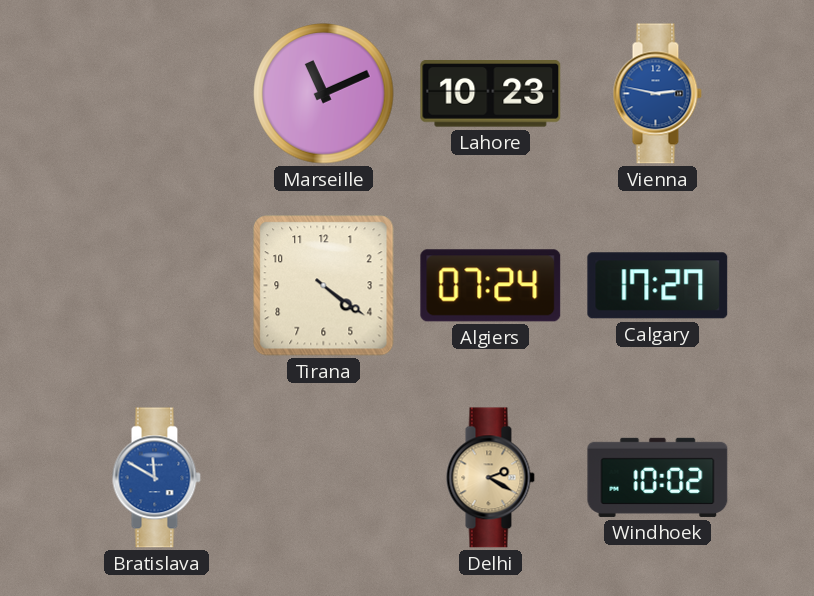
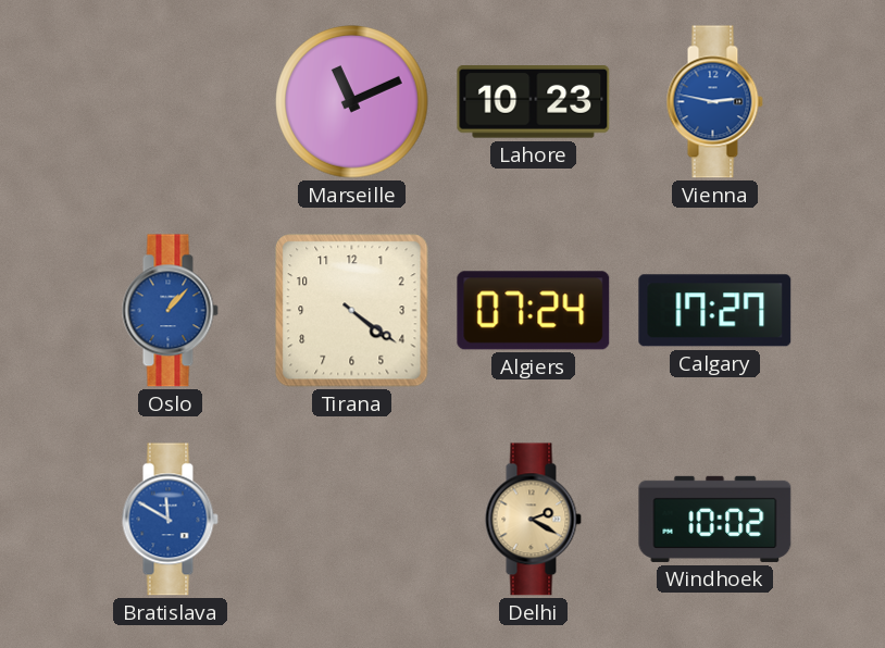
Oslo: none -> 1:07 (170, 311)
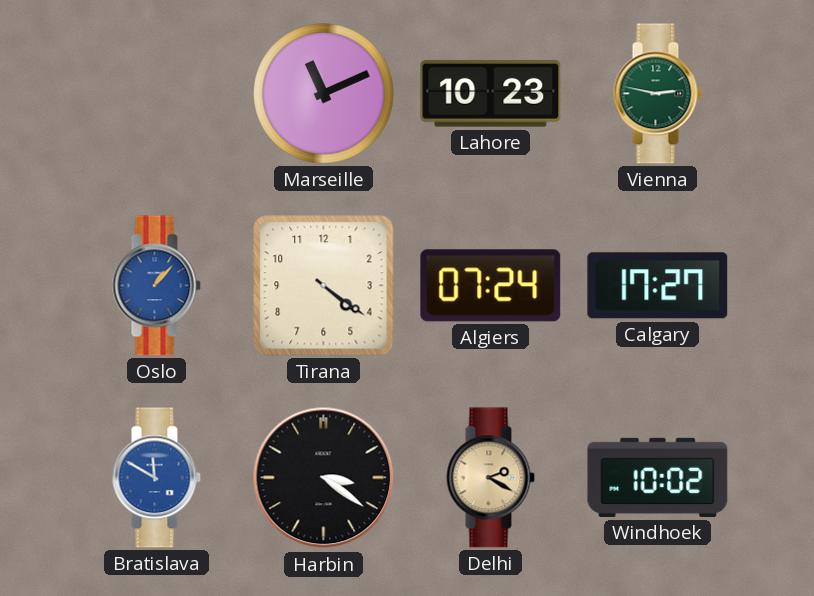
Vienna dial: blue -> green (657, 94)
Harbin: none -> 3:21 (324, 478)
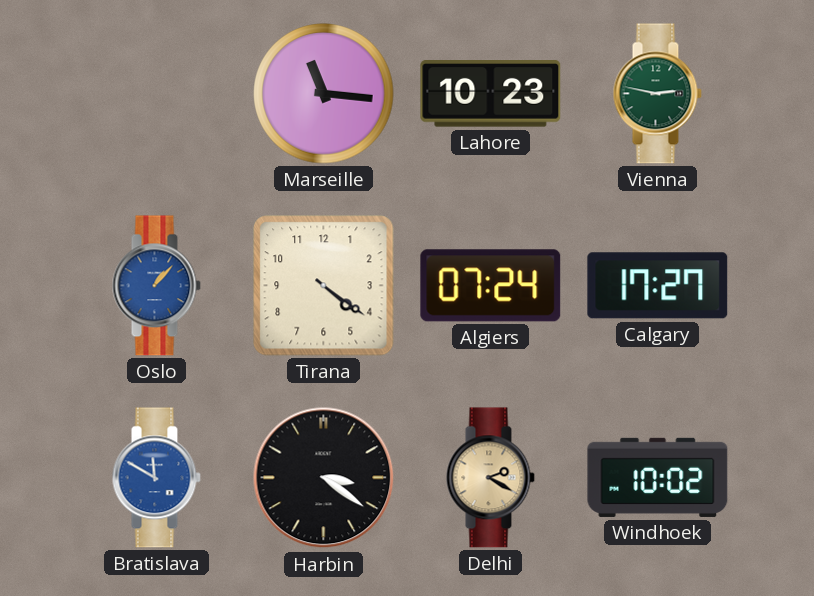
Marseille: 11:11 -> 11:16 (324, 94)
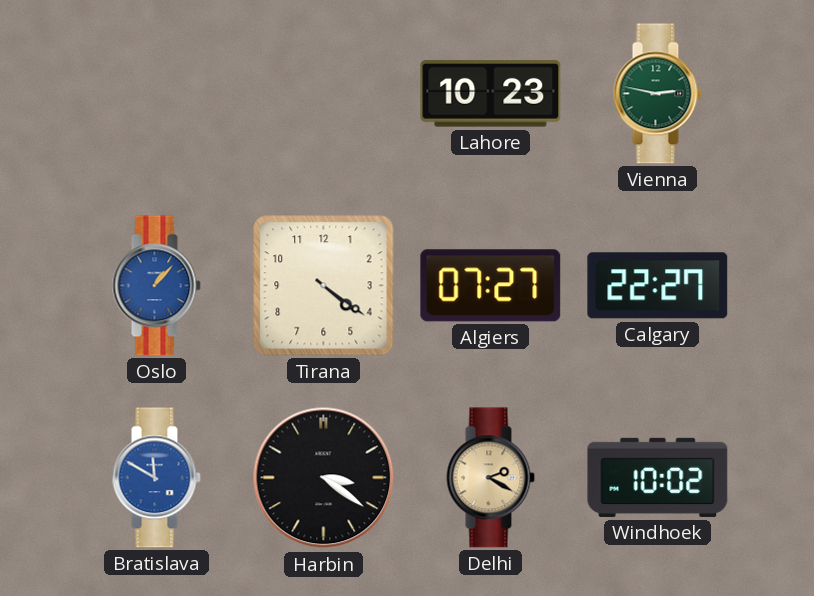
Marseille: 11:16 -> none (324, 94)
Algiers: 07:24 -> 07:27 (491, 286)
Calgary: 17:27 -> 22:27 (658, 286)
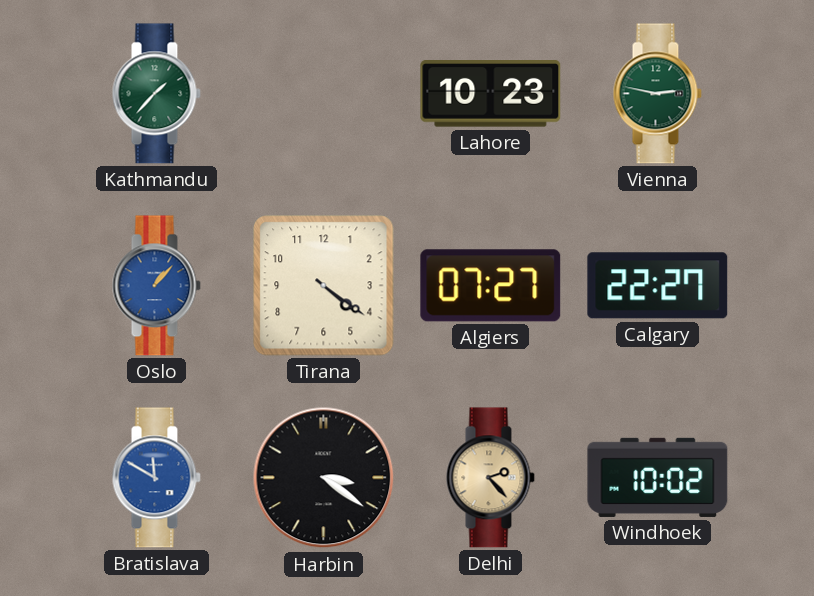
Kathmandu: none -> 1:37 (156, 94)
Delhi: 2:20 -> 2:23 (490, 478)
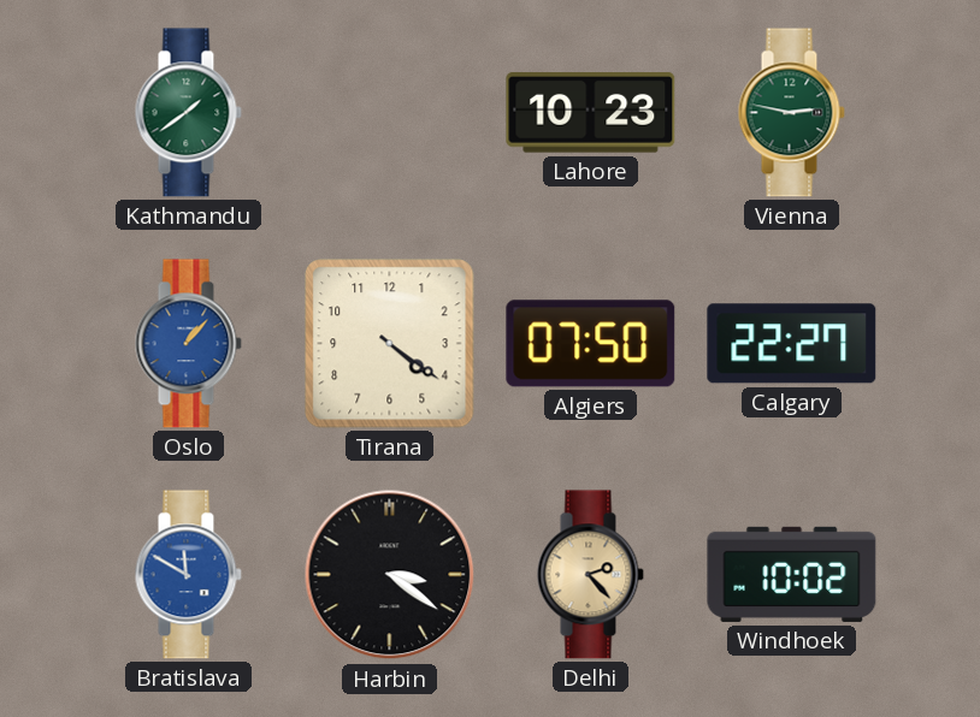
Kathmandu: 1:37 -> 1:39 (188, 113)
Algiers: 07:27 -> 07:50 (591, 344)
